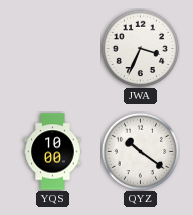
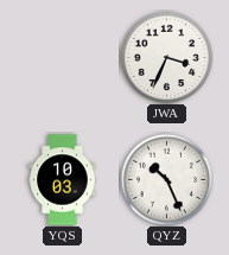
YQS: 10:00 -> 10:03 (63, 180)
QYZ: 10:21 -> 10:26 (166, 179)
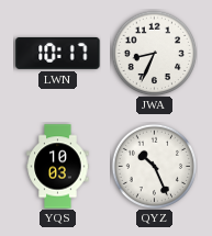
LWN: none -> 10:17 (58, 53)
JWA: 3:34 -> 8:34 (154, 53)
